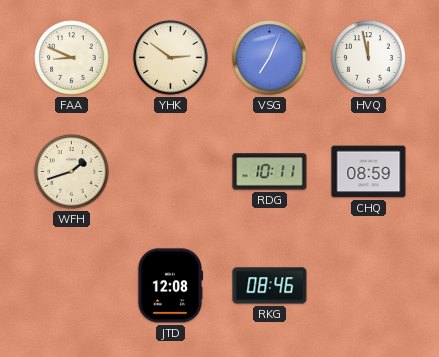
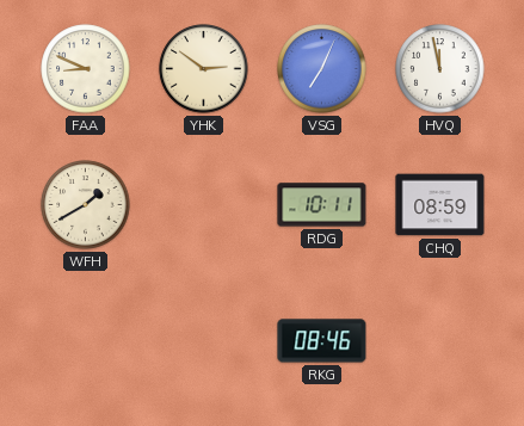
WFH: 1:42 -> 1:40 (86, 205)
JTD: 12:08 -> none (170, 286)
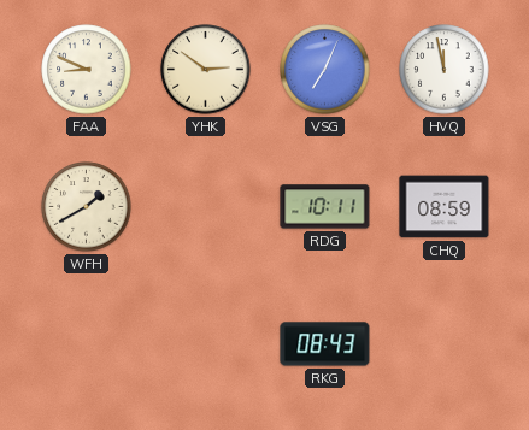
RKG: 08:46 -> 08:43 (325, 344)
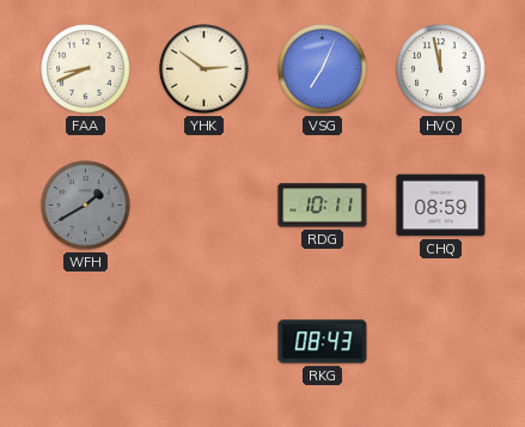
FAA: 8:49 -> 8:41 (86, 69)
WFH dial: cream -> grey (86, 206)
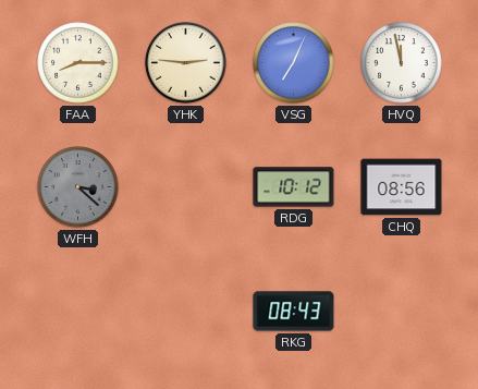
FAA: 8:41 -> 8:15 (78, 63)
YHK: 2:51 -> 2:46 (186, 63)
WFH: 1:40 -> 3:22 (78, 187)
RDG: 10:11 -> 10:12 (294, 187)
CHQ: 08:59 -> 08:56 (402, 187)
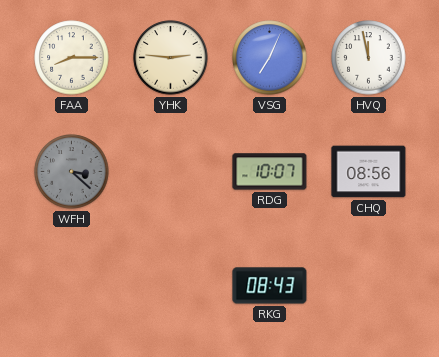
RDG: 10:12 -> 10:07 (270, 172)
